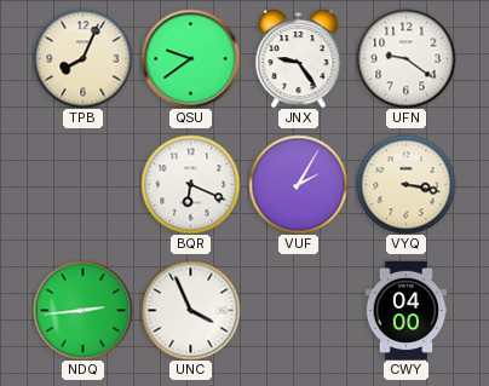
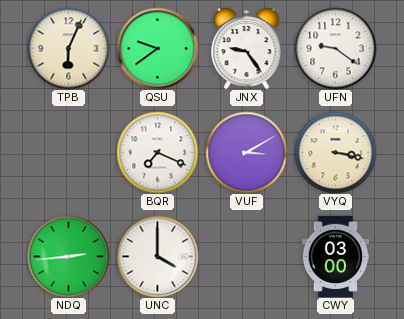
TPB: 8:04 -> 6:04 (68, 48)
BQR: 6:19 -> 7:19 (157, 152)
VUF: 2:05 -> 3:10 (246, 152)
UNC: 3:56 -> 4:00 (157, 256)
CWY: 04:00 -> 03:00 (336, 256)
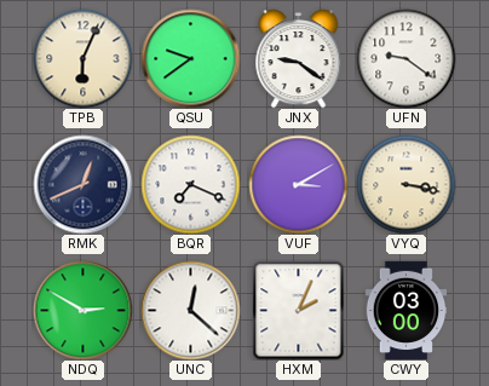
JNX: 9:24 -> 9:21 (299, 58)
RMK: none -> 12:41 (82, 184)
NDQ: 2:44 -> 2:50 (82, 310)
UNC: 4:00 -> 12:22 (190, 310)
HXM: none -> 2:04 (299, 310)
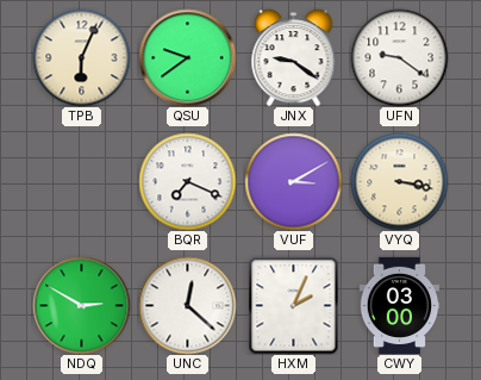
RMK: 12:41 -> none (82, 184)
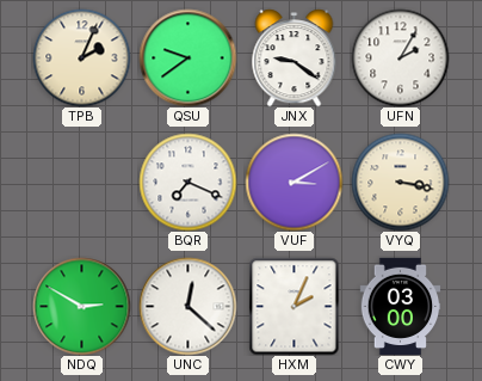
TPB: 6:04 -> 2:04 (81, 57)
UFN: 9:21 -> 2:05 (400, 57)
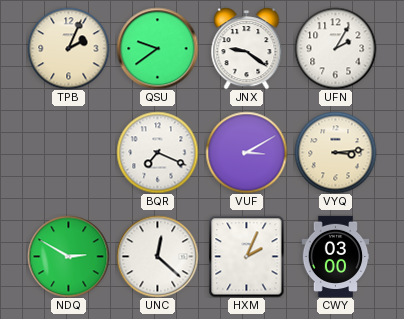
VYQ: 3:17 -> 3:14 (335, 152)
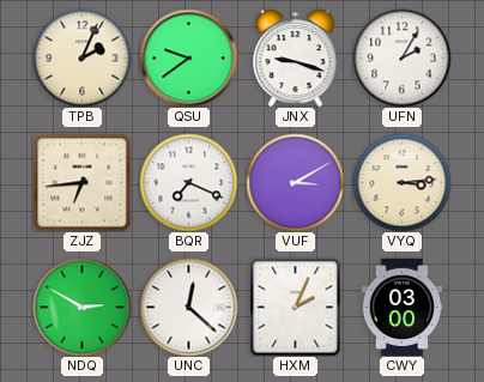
JNX: 9:21 -> 9:18 (296, 57)
ZJZ: none -> 6:44 (81, 182)
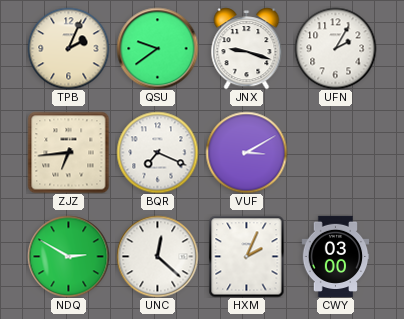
VYQ: 3:14 -> none (401, 182)
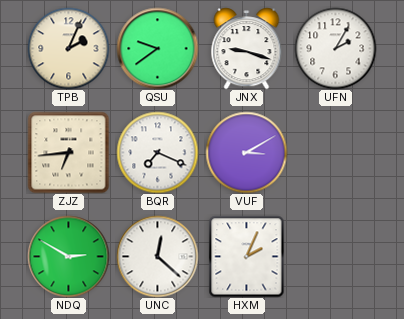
CWY: 03:00 -> none (336, 256)
